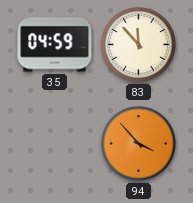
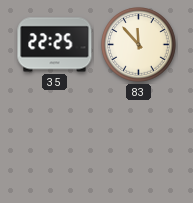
35: 04:59 -> 22:25 (55, 45)
94: 3:53 -> none (139, 144)
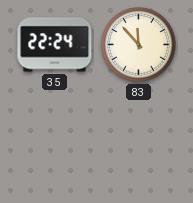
35: 22:25 -> 22:24 (55, 45)
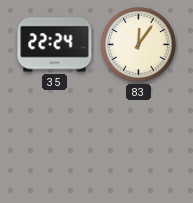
83: 11:53 -> 12:06 (139, 45)
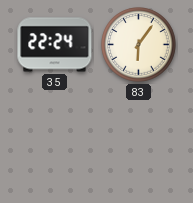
83: 12:06 -> 6:06 (139, 45)
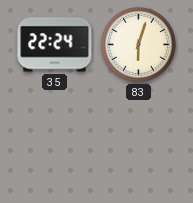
83: 6:06 -> 6:03 (139, 45)
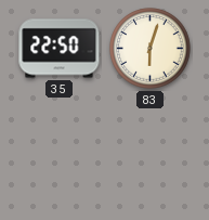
35: 22:24 -> 22:50 (60, 49)
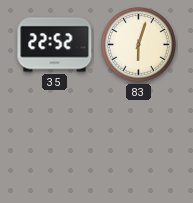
35: 22:50 -> 22:52 (55, 45)
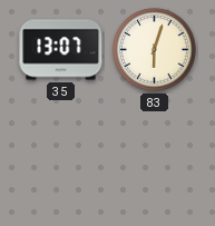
35: 22:52 -> 13:07 (61, 50)
